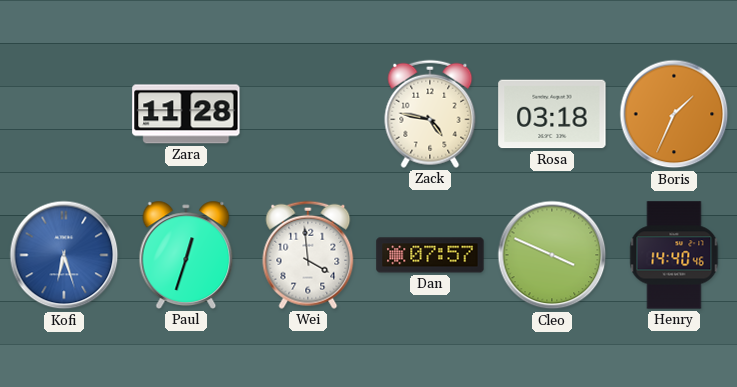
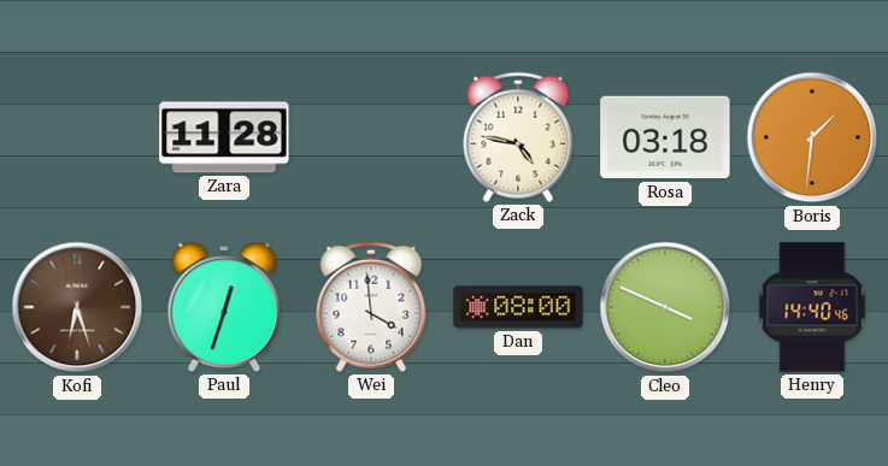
Boris: 1:34 -> 1:31 (812, 137)
Kofi dial: blue -> brown (77, 307)
Dan: 07:57 -> 08:00 (518, 307)
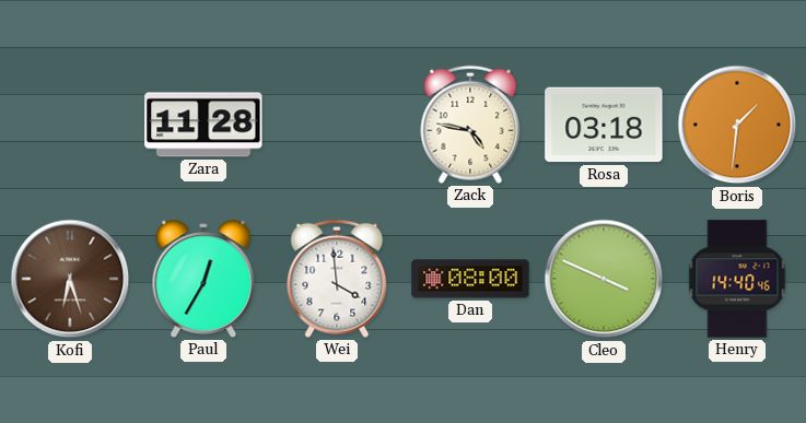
Paul: 12:33 -> 12:35 (203, 279)
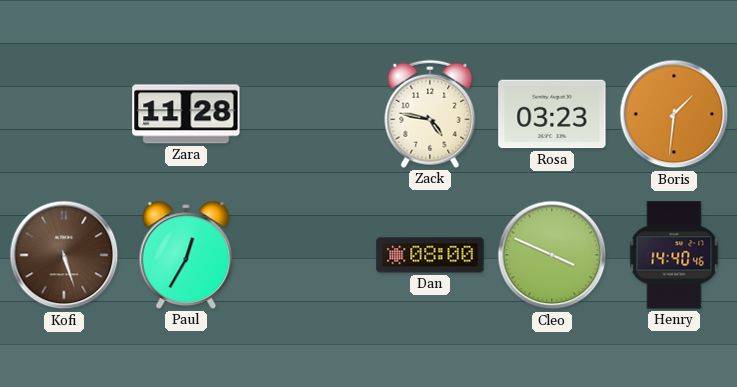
Rosa: 03:18 -> 03:23 (552, 114)
Kofi: 6:27 -> 5:27 (64, 255)
Wei: 3:59 -> none (337, 279)
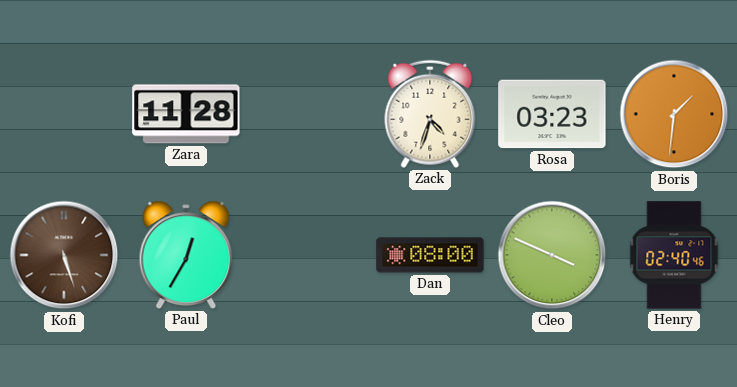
Zack: 4:47 -> 4:33 (430, 114)
Henry: 14:40 -> 02:40 (674, 255)
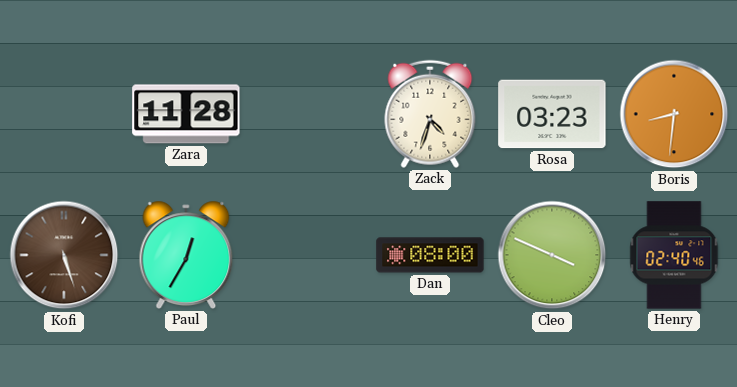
Boris: 1:31 -> 8:31 (674, 114)
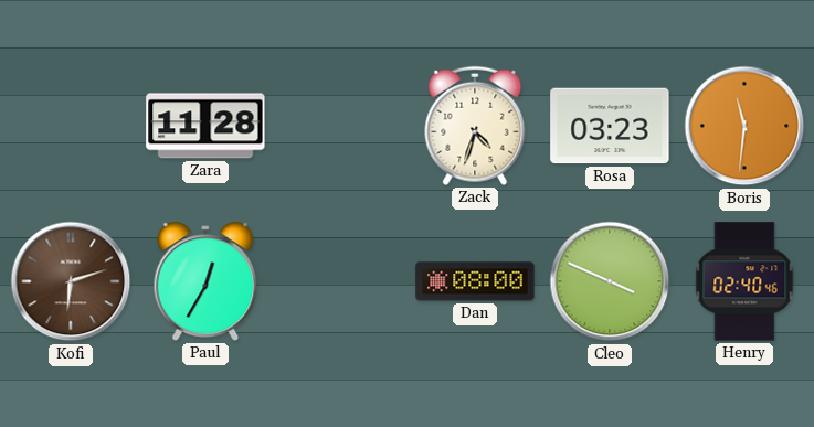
Boris: 8:31 -> 11:31 (744, 126)
Kofi: 5:27 -> 6:12 (71, 281)
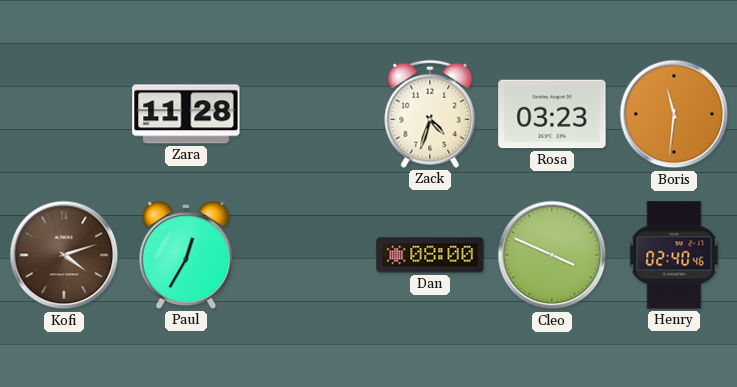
Kofi: 6:12 -> 4:12 (64, 255)
